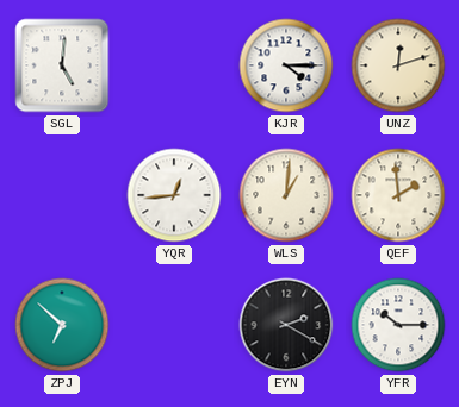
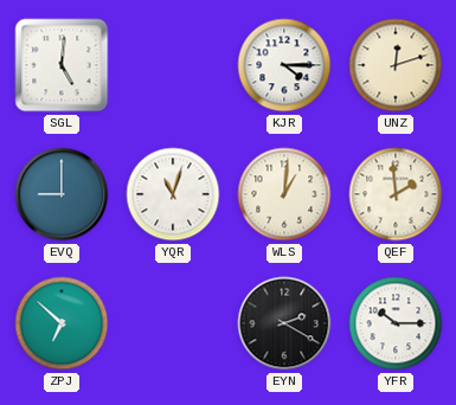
EVQ: none -> 9:00 (62, 194)
YQR: 12:44 -> 11:03 (173, 194)
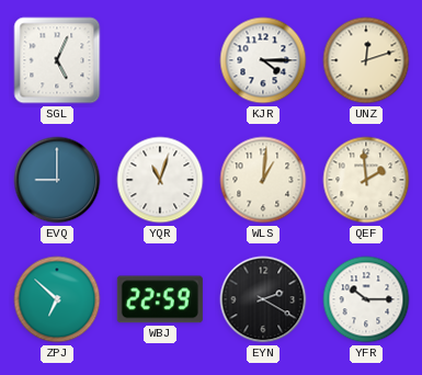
SGL: 5:01 -> 5:04 (57, 60)
WBJ: none -> 22:59 (160, 299)
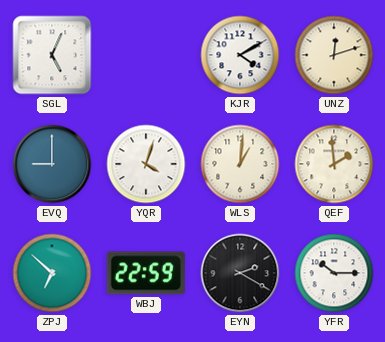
KJR: 4:15 -> 4:10 (240, 55)
YQR: 11:03 -> 4:03 (146, 164)
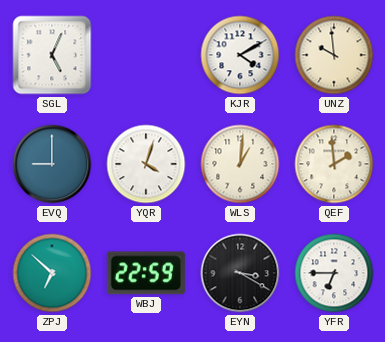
UNZ: 12:12 -> 9:59 (334, 55)
EYN: 2:20 -> 3:20 (240, 273)
YFR: 10:15 -> 6:45 (334, 273)
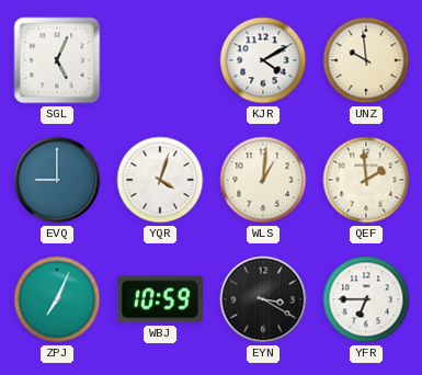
ZPJ: 6:52 -> 7:04 (57, 299)
WBJ: 22:59 -> 10:59 (160, 299)
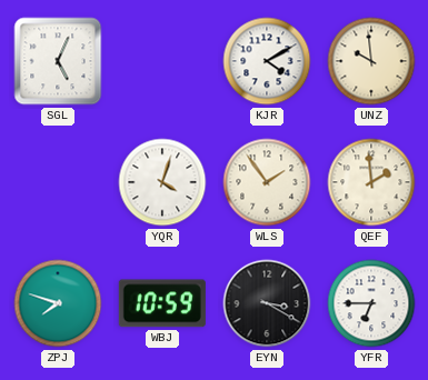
EVQ: 9:00 -> none (57, 180)
WLS: 1:01 -> 1:54 (267, 182)
ZPJ: 7:04 -> 7:48 (58, 303)
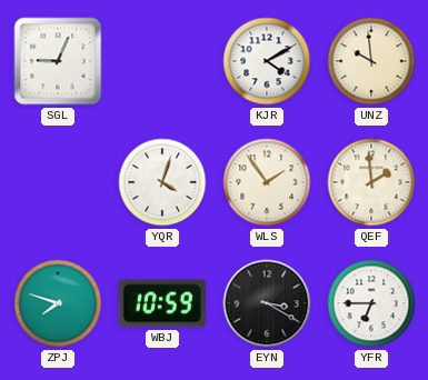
SGL: 5:04 -> 9:04 (58, 61)
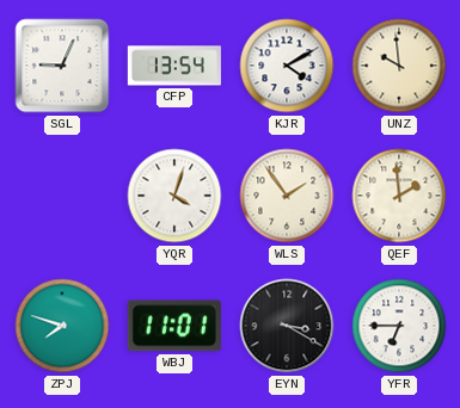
CFP: none -> 13:54 (174, 66)
WBJ: 10:59 -> 11:01 (174, 326)
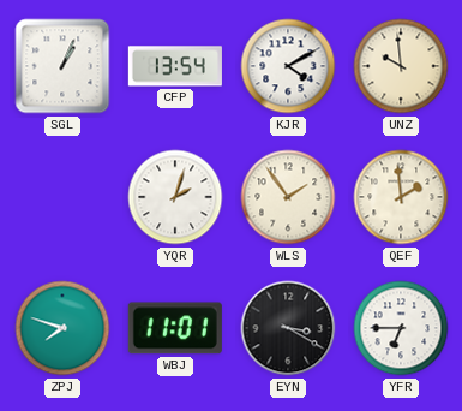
SGL: 9:04 -> 1:04 (62, 66)
YQR: 4:03 -> 2:03 (175, 197)
